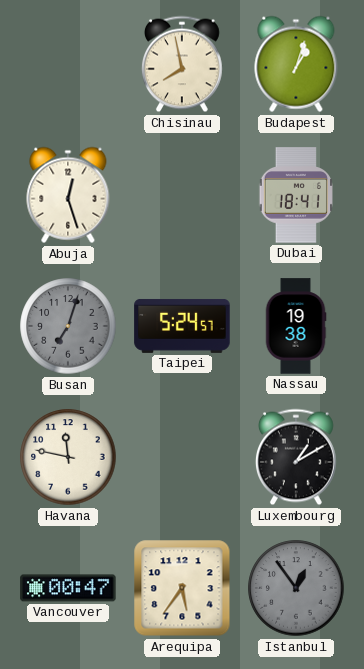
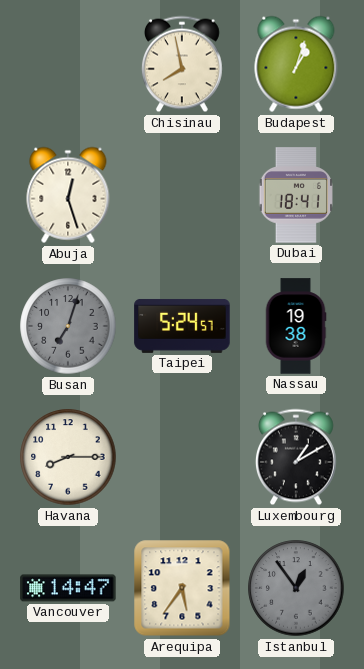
Havana: 11:47 -> 8:15 (68, 457)
Vancouver: 00:47 -> 14:47 (68, 588)
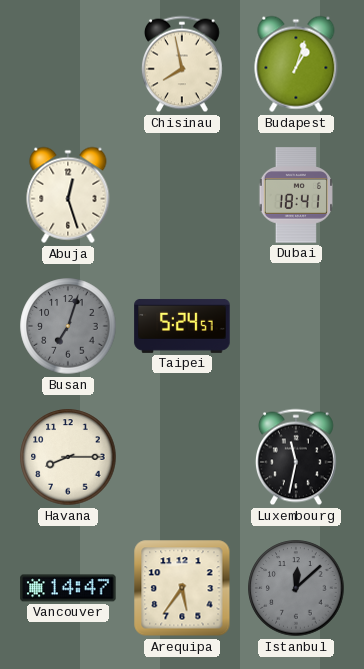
Nassau: 19:38 -> none (296, 326)
Luxembourg: 1:10 -> 11:32 (296, 457)
Istanbul: 12:54 -> 12:08 (296, 588)
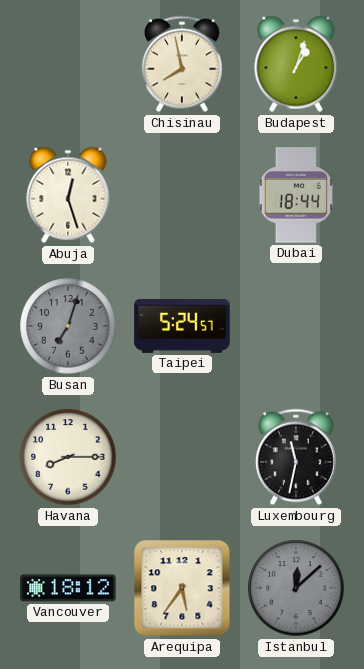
Dubai: 18:41 -> 18:44 (296, 195)
Vancouver: 14:47 -> 18:12 (68, 588)
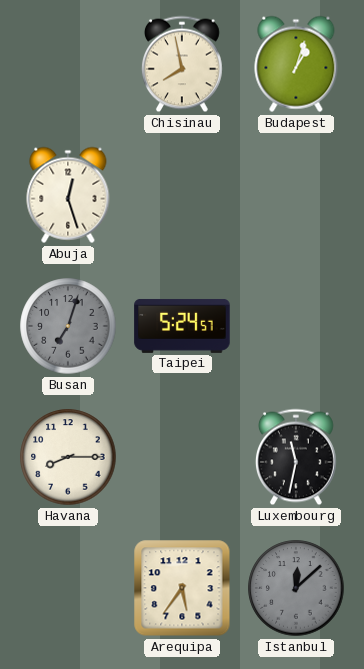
Dubai: 18:44 -> none (296, 195)
Vancouver: 18:12 -> none (68, 588)
